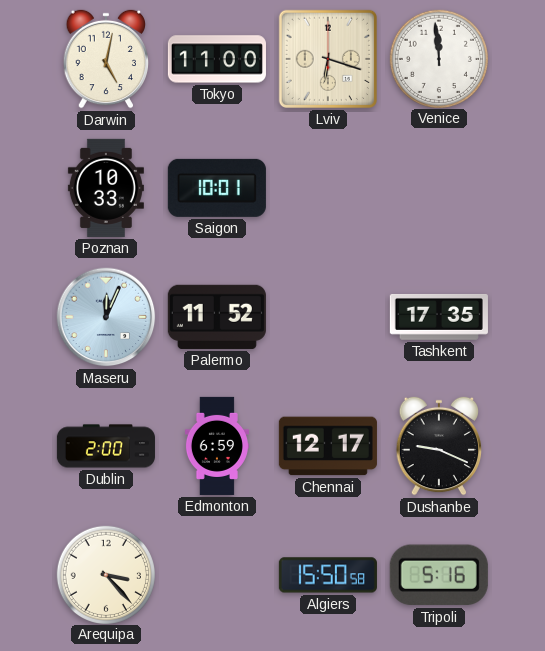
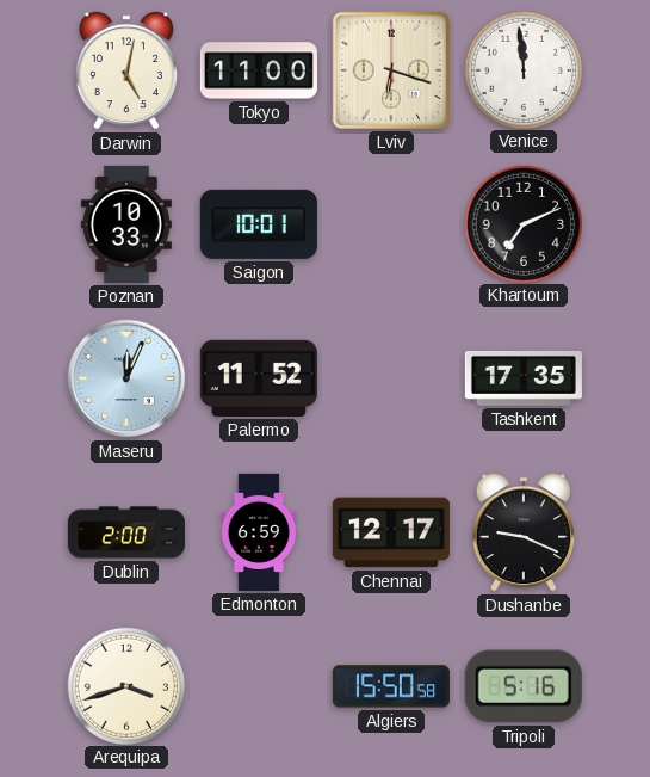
Khartoum: none -> 7:11 (522, 223)
Arequipa: 3:23 -> 3:42 (125, 685)
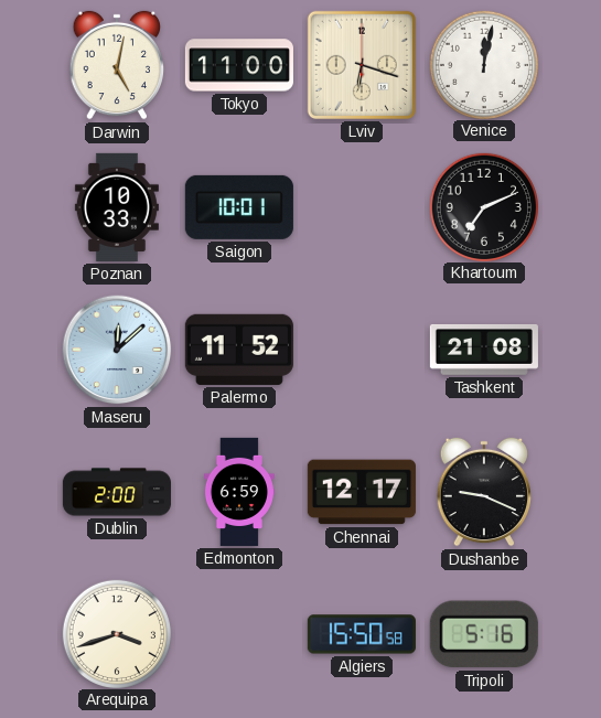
Venice: 11:59 -> 12:02 (483, 64)
Maseru: 12:04 -> 12:08 (117, 350)
Tashkent: 17:35 -> 21:08 (484, 350)
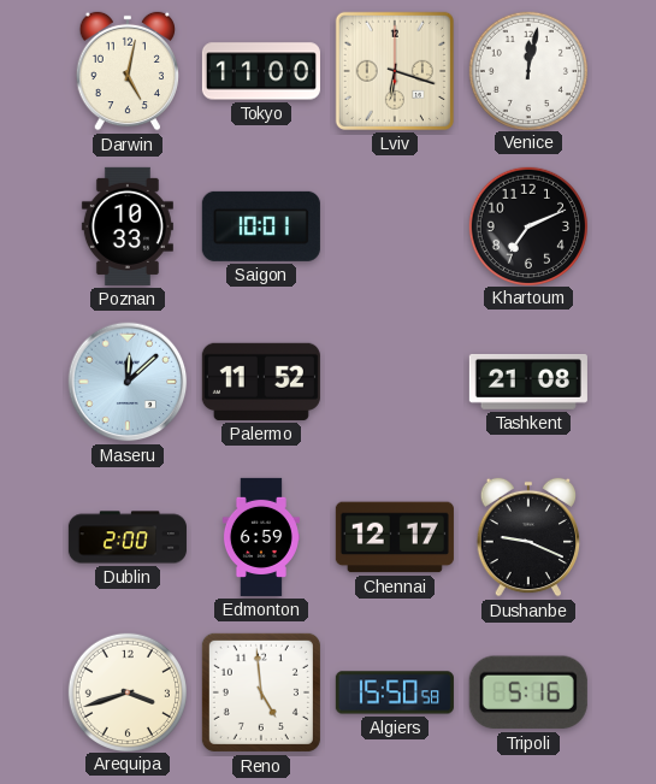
Reno: none -> 4:59 (261, 692)
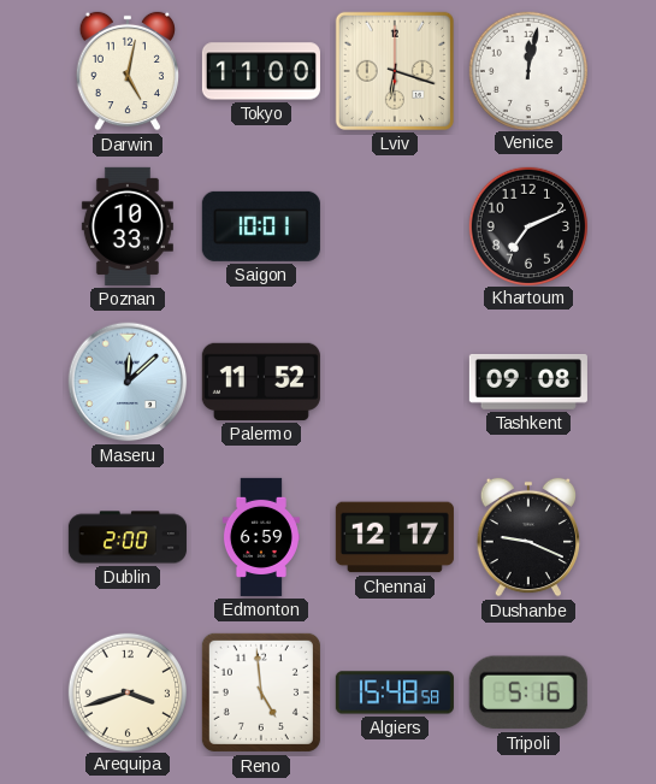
Tashkent: 21:08 -> 09:08 (528, 382)
Algiers: 15:50 -> 15:48 (395, 692)
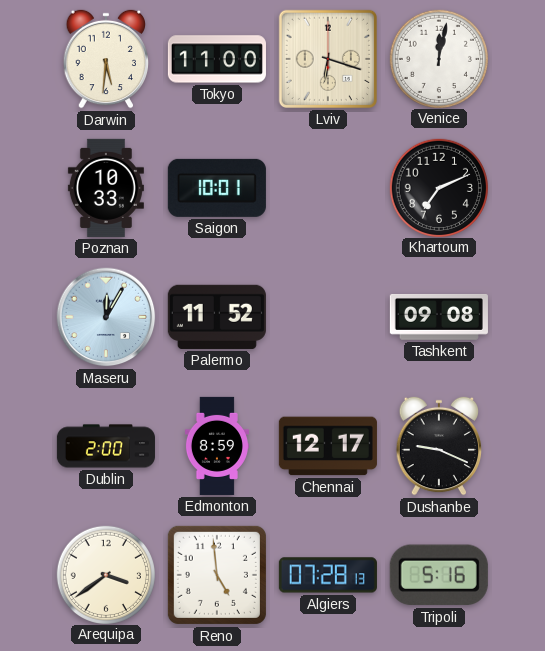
Darwin: 5:02 -> 5:31 (106, 59)
Maseru: 12:08 -> 12:05 (106, 317)
Edmonton: 6:59 -> 8:59 (217, 446)
Arequipa: 3:42 -> 3:39 (105, 574)
Algiers: 15:48 -> 07:28 (328, 575)
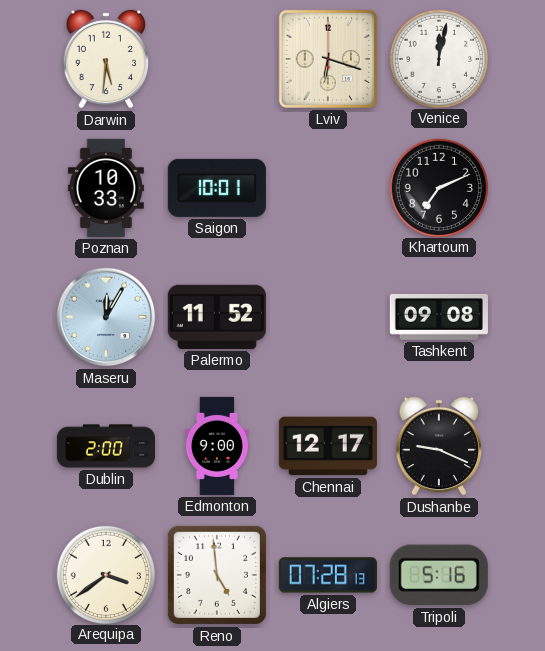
Tokyo: 11:00 -> none (217, 59)
Edmonton: 8:59 -> 9:00 (217, 446)
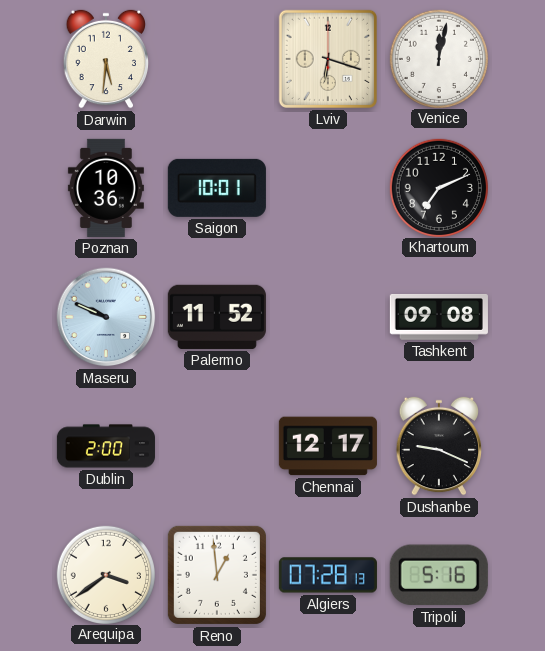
Poznan: 10:33 -> 10:36 (106, 188)
Maseru: 12:05 -> 9:49 (106, 317)
Edmonton: 9:00 -> none (217, 446)
Reno: 4:59 -> 12:59 (217, 575)
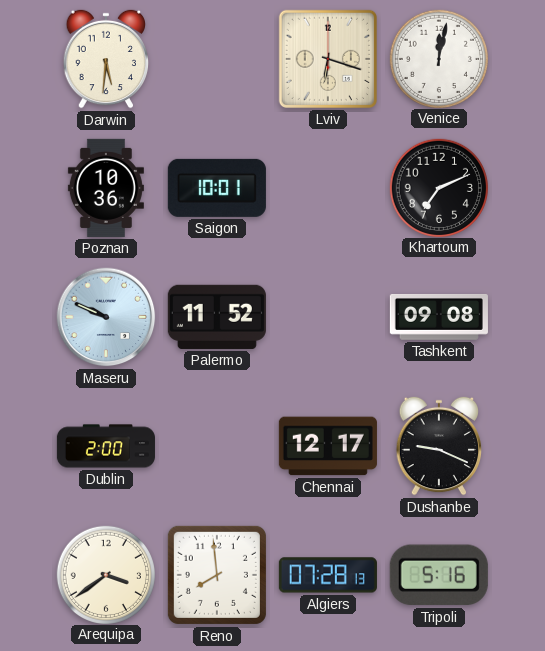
Reno: 12:59 -> 7:59 (217, 575)
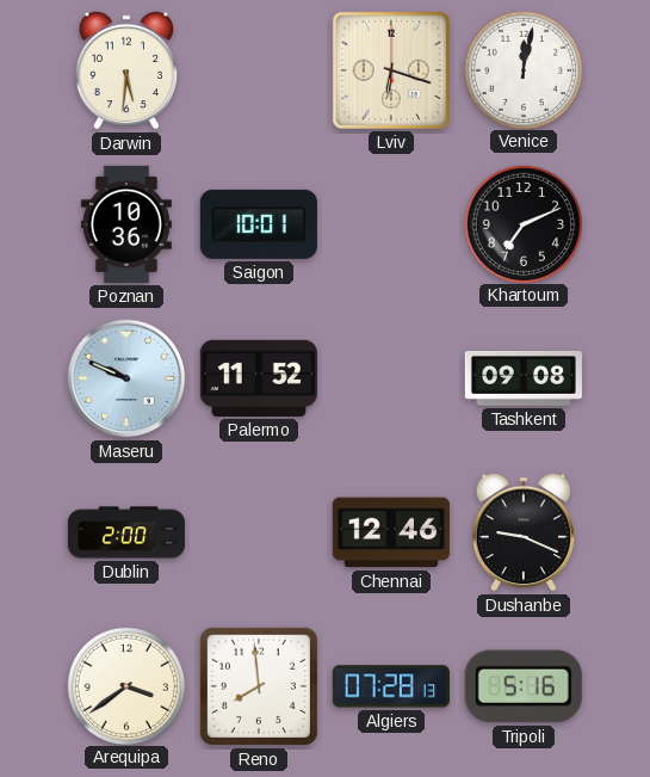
Chennai: 12:17 -> 12:46 (391, 532)
